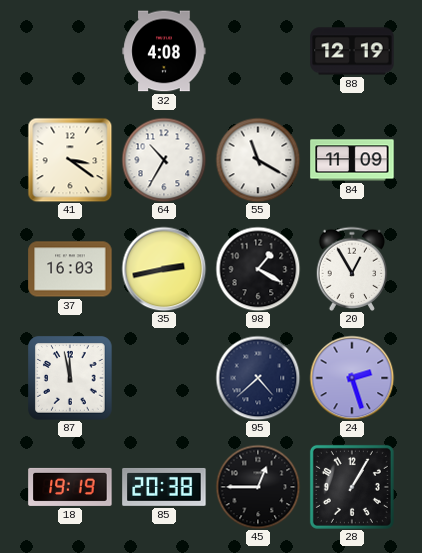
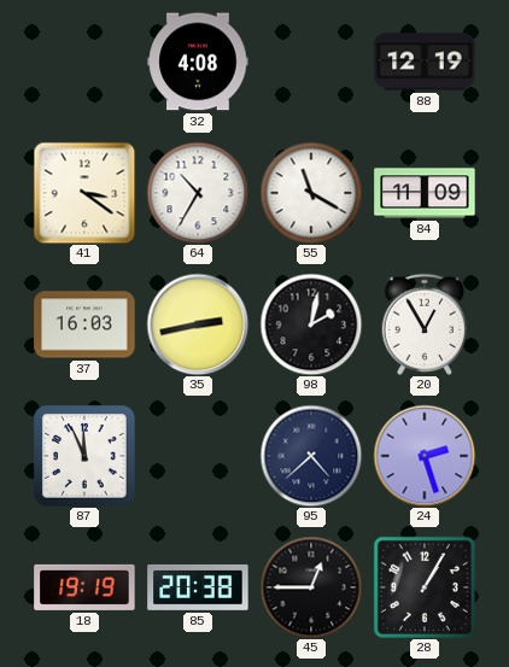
98: 1:20 -> 2:02 (311, 324)
87: 11:58 -> 11:56 (84, 456)
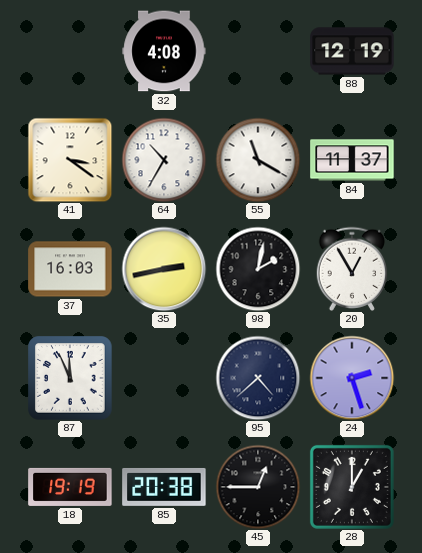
84: 11:09 -> 11:37 (352, 160)
28: 1:05 -> 1:00 (352, 487)
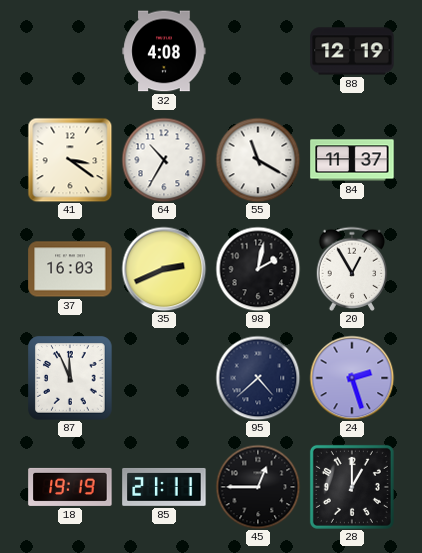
35: 2:43 -> 2:41 (164, 269)
85: 20:38 -> 21:11 (164, 487)
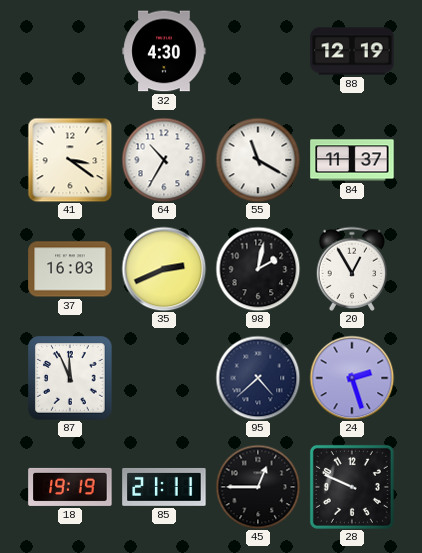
32: 4:08 -> 4:30 (164, 51)
28: 1:00 -> 9:49 (352, 487)
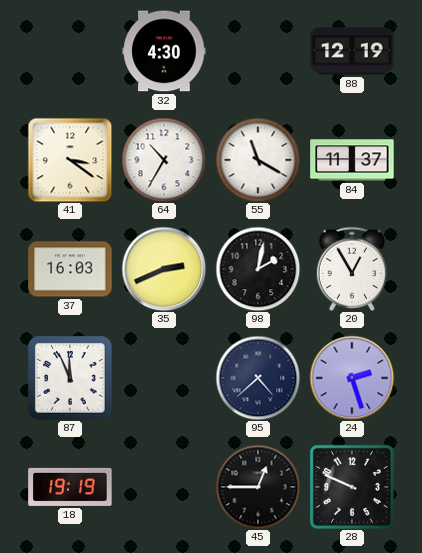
85: 21:11 -> none (164, 487)
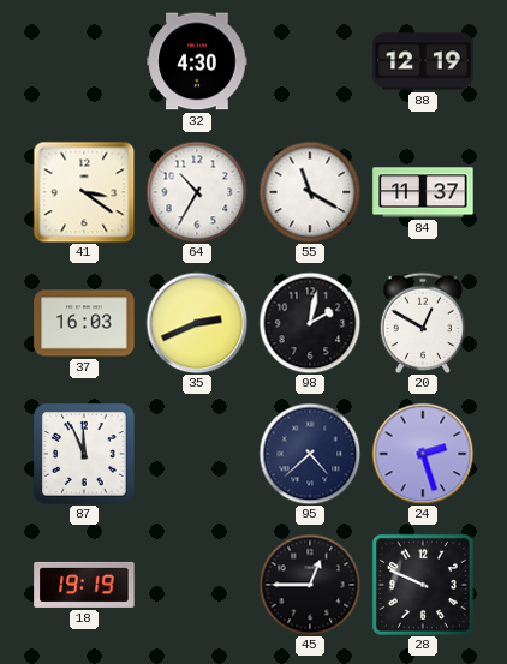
20: 12:55 -> 12:50 (423, 323)
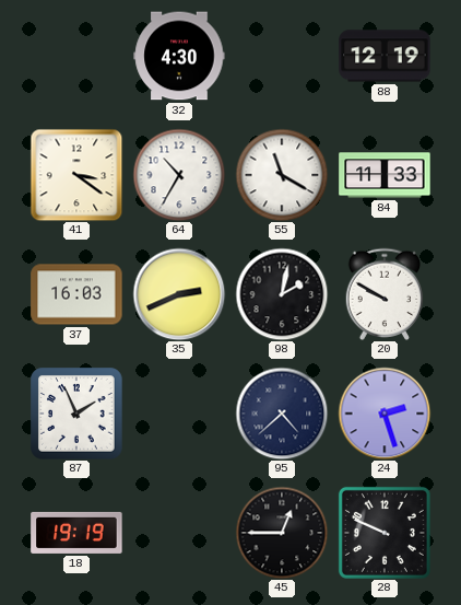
84: 11:37 -> 11:33 (385, 175)
20: 12:50 -> 9:50 (385, 294)
87: 11:56 -> 1:56 (76, 414)
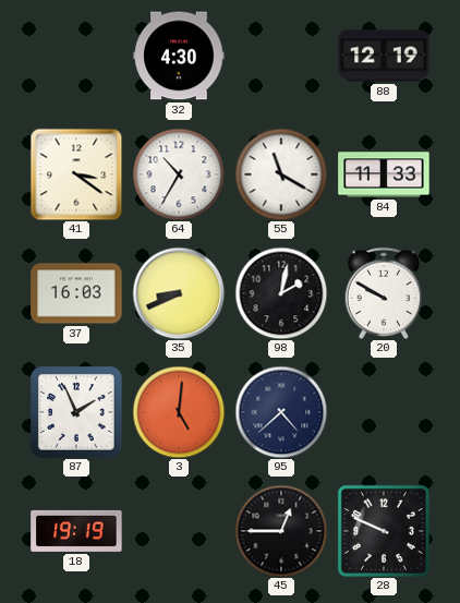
35: 2:41 -> 8:41 (179, 293)
3: none -> 5:01 (179, 412)
24: 2:27 -> none (385, 414)
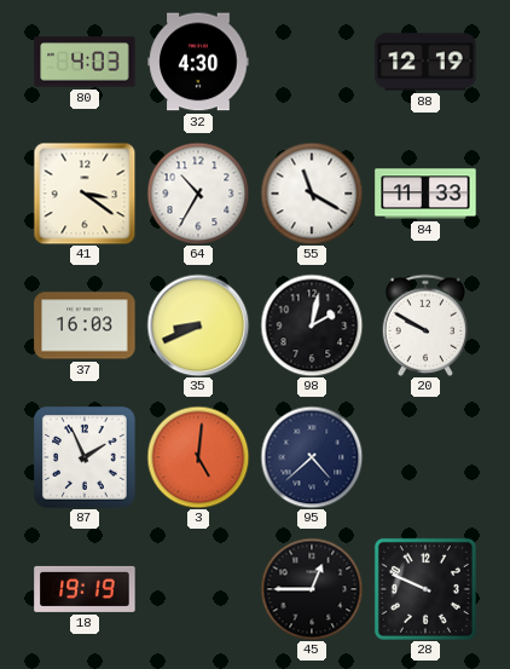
80: none -> 4:03 (85, 62)
